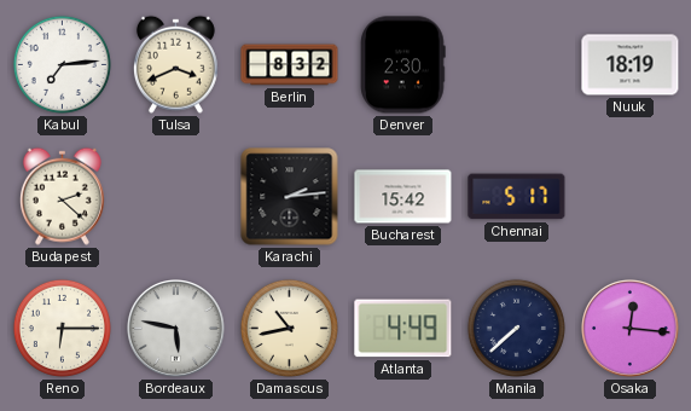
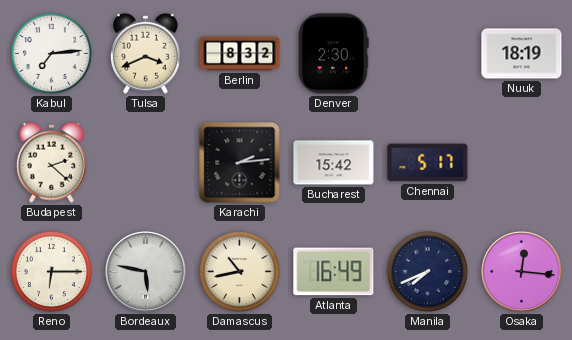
Atlanta: 4:49 -> 16:49 (334, 272)
Manila: 7:38 -> 7:41 (427, 271)
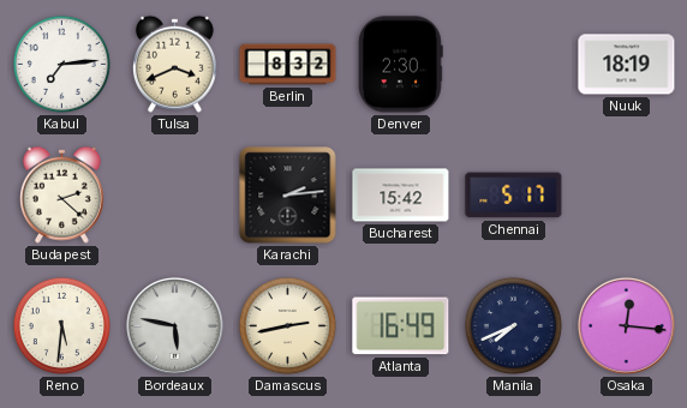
Reno: 6:15 -> 5:31 (61, 325)
Damascus: 10:43 -> 2:43 (287, 325)
